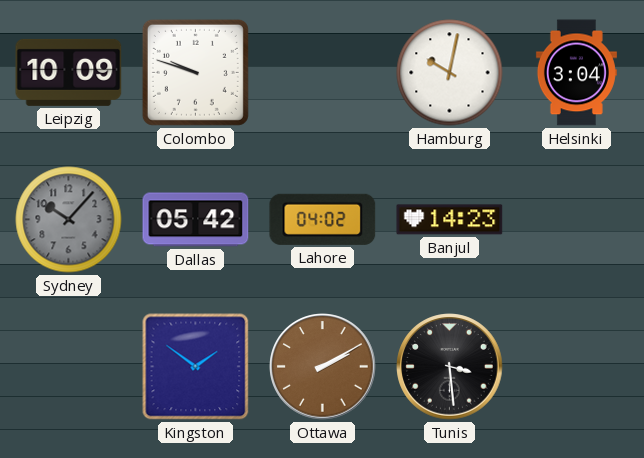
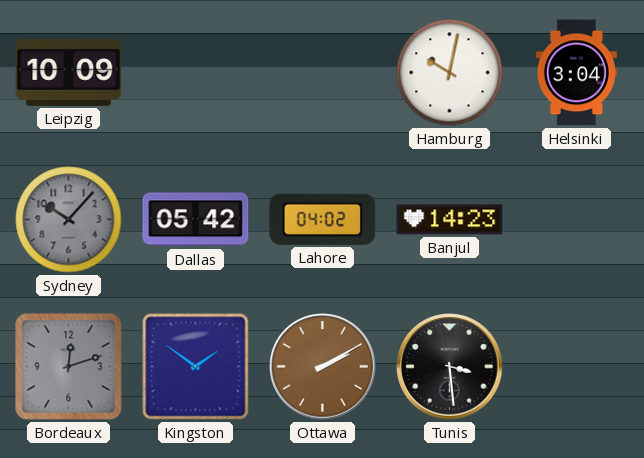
Colombo: 9:48 -> none (195, 72)
Bordeaux: none -> 12:12 (69, 367)
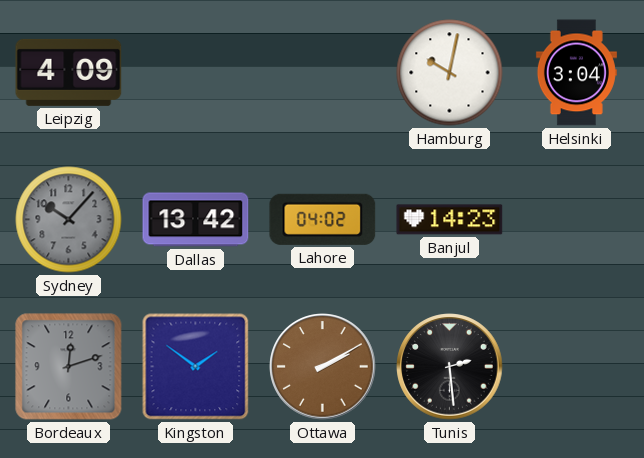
Leipzig: 10:09 -> 4:09 (69, 72)
Dallas: 05:42 -> 13:42 (196, 220)
Tunis: 3:29 -> 2:29 (450, 367)
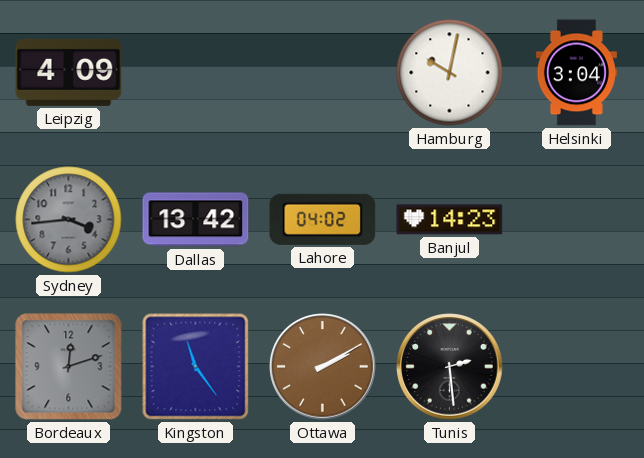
Sydney: 10:07 -> 3:44 (69, 220)
Kingston: 1:51 -> 11:24 (196, 367)
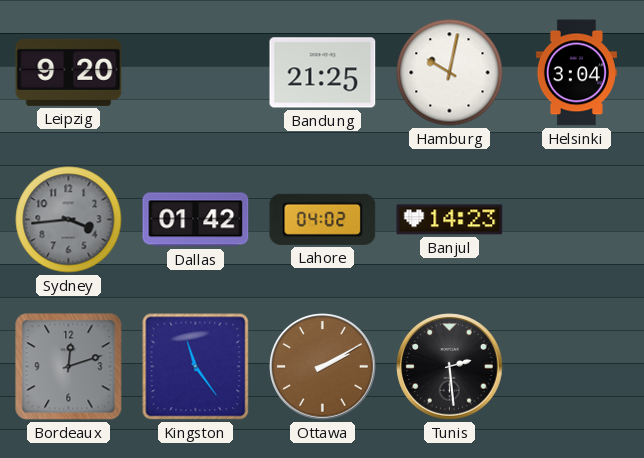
Leipzig: 4:09 -> 9:20 (69, 72)
Bandung: none -> 21:25 (323, 73)
Dallas: 13:42 -> 01:42 (196, 220)
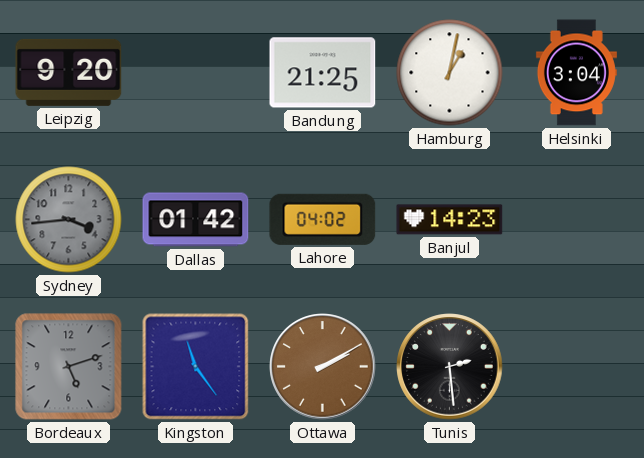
Hamburg: 10:02 -> 1:02 (450, 73)
Bordeaux: 12:12 -> 5:12 (69, 367)
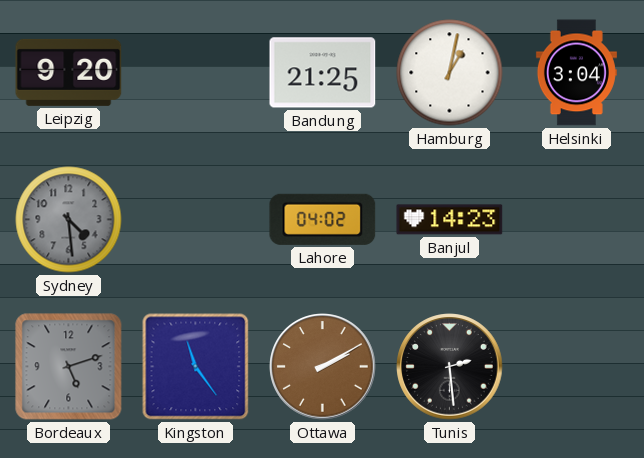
Sydney: 3:44 -> 4:29 (69, 220)
Dallas: 01:42 -> none (196, 220)
